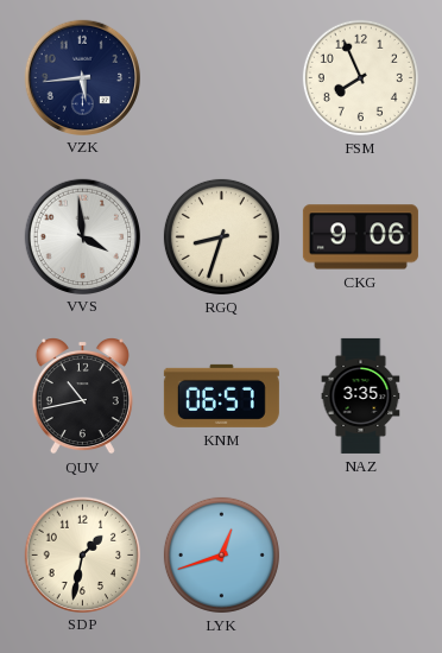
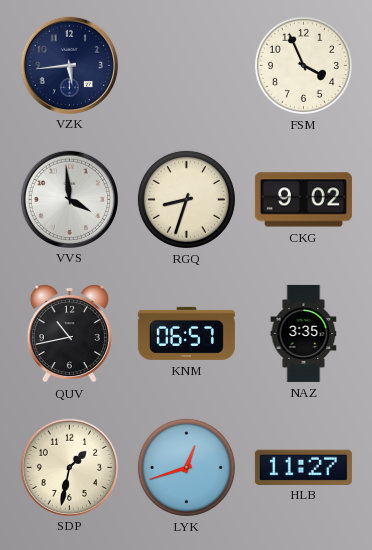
FSM: 7:56 -> 3:56 (303, 65)
CKG: 9:06 -> 9:02 (303, 200)
HLB: none -> 11:27 (303, 467)
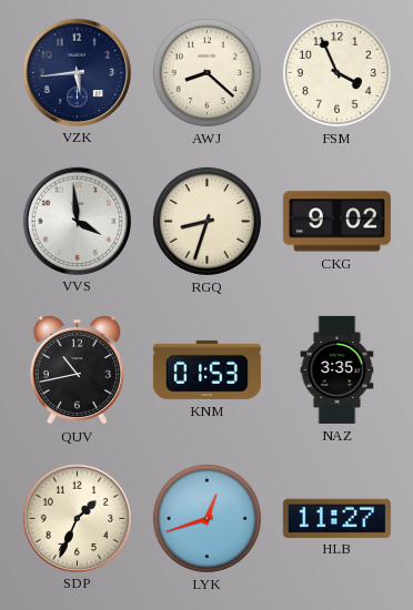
AWJ: none -> 8:22 (206, 72)
KNM: 06:57 -> 01:53 (206, 369)
SDP: 1:32 -> 1:34 (77, 518)
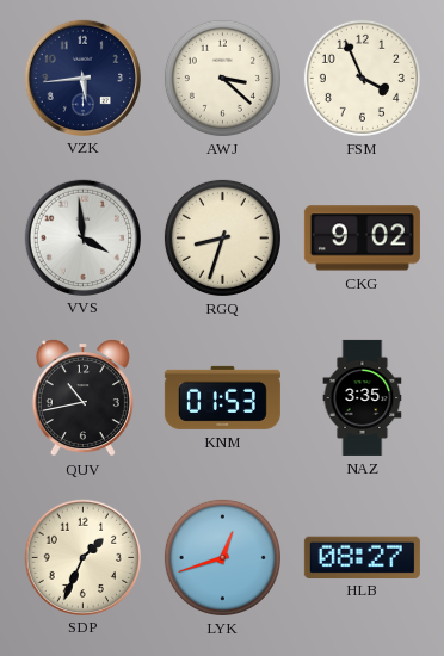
AWJ: 8:22 -> 3:22 (222, 78)
HLB: 11:27 -> 08:27 (362, 557)
